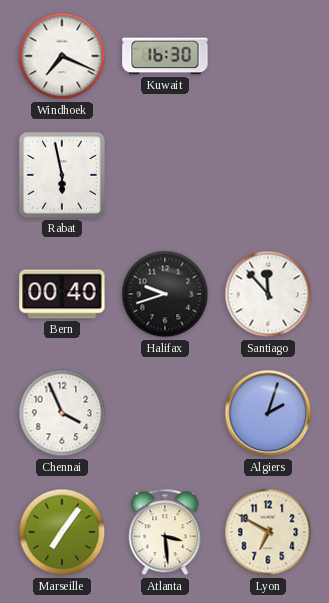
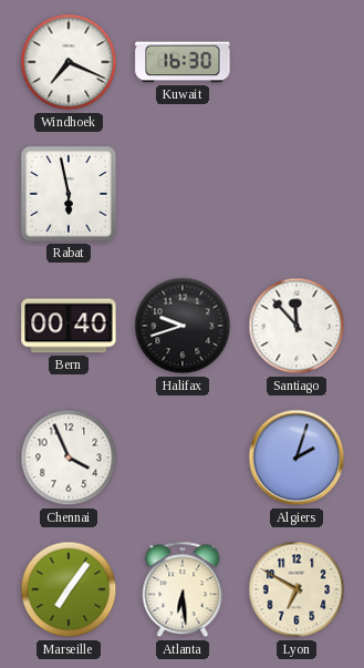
Atlanta: 3:29 -> 6:29 (183, 589)
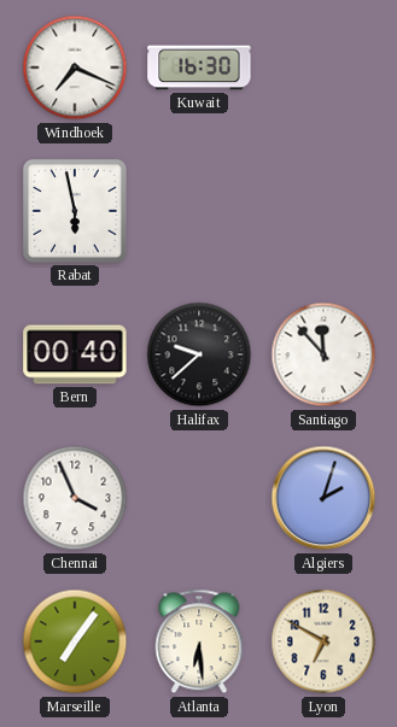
Halifax: 9:42 -> 9:38 (199, 354)
